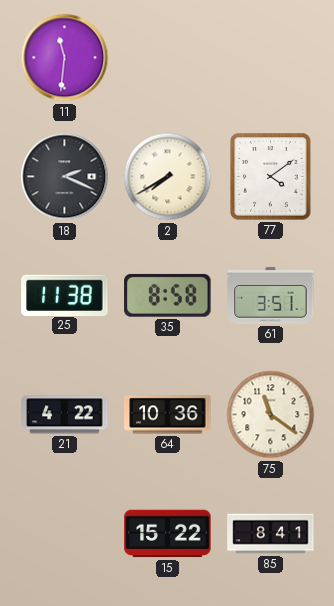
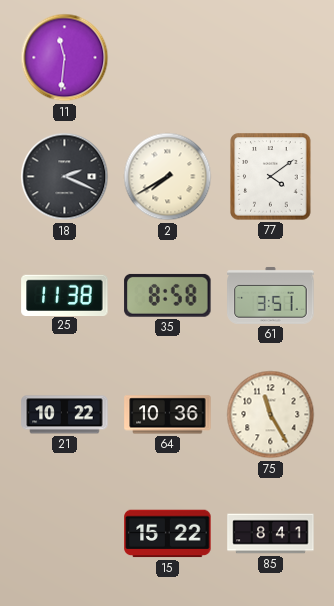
21: 4:22 -> 10:22 (65, 415)
75: 11:21 -> 11:25 (271, 415)
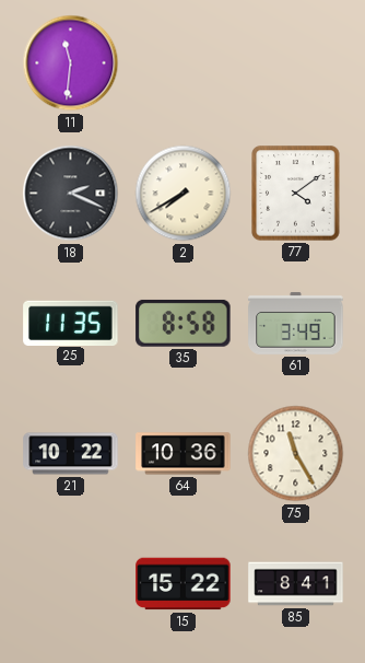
25: 11:38 -> 11:35 (71, 323)
61: 3:51 -> 3:49 (296, 323)
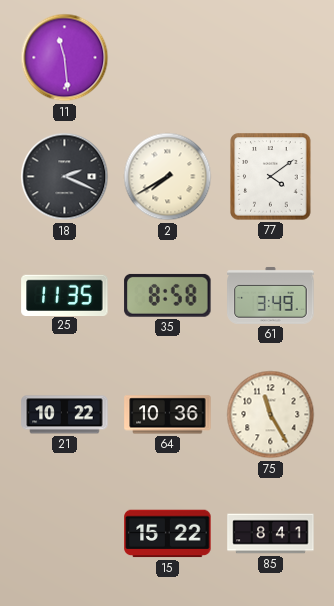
11: 11:31 -> 11:29 (65, 58)
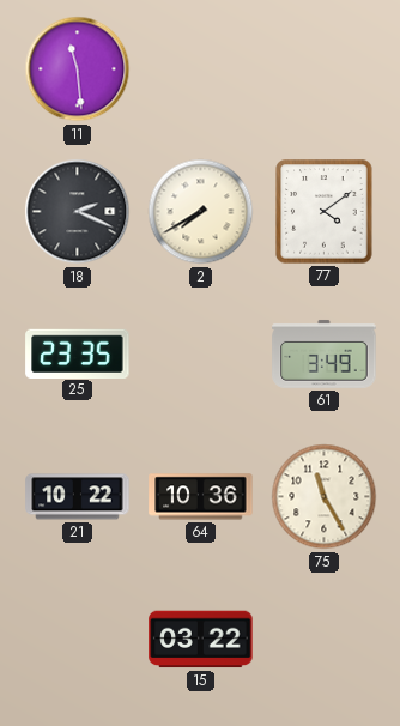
25: 11:35 -> 23:35 (78, 353)
35: 8:58 -> none (168, 295)
15: 15:22 -> 03:22 (201, 640)
85: 8:41 -> none (271, 534)
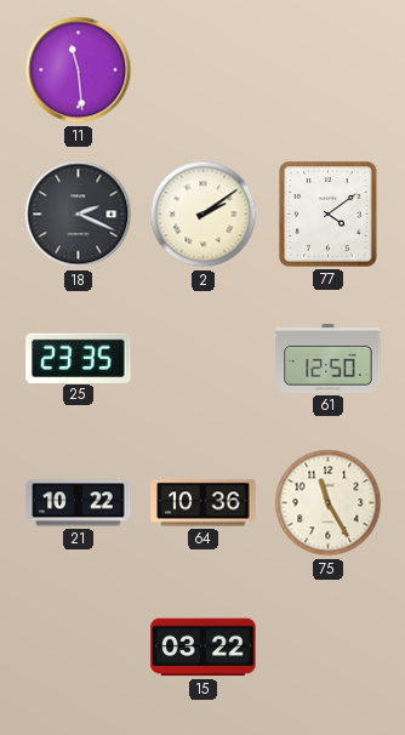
2: 7:40 -> 2:09 (204, 215)
61: 3:49 -> 12:50 (329, 358)
